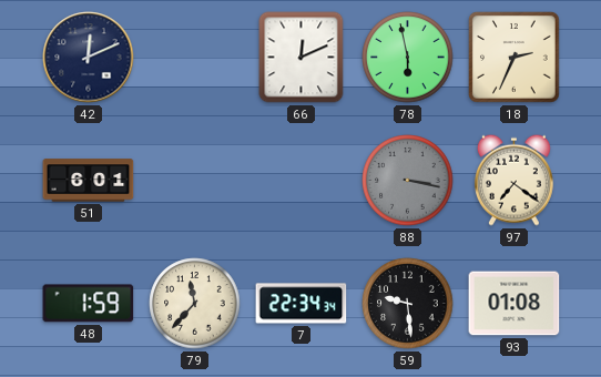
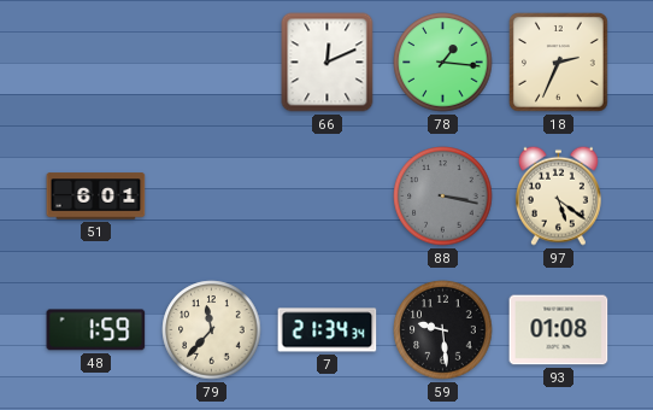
42: 12:11 -> none (89, 58)
78: 5:58 -> 1:16 (443, 63)
97: 7:21 -> 5:21 (558, 195)
7: 22:34 -> 21:34 (328, 330)
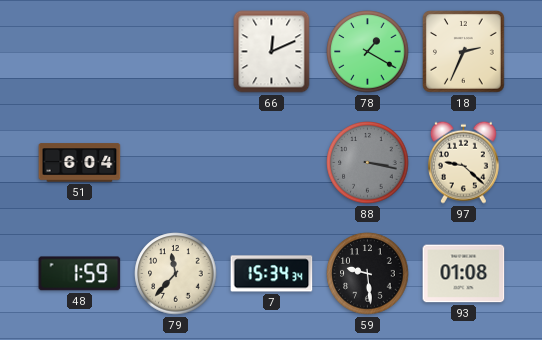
78: 1:16 -> 1:20 (368, 52)
51: 6:01 -> 6:04 (80, 163)
97: 5:21 -> 9:22 (463, 162)
7: 21:34 -> 15:34 (272, 274)
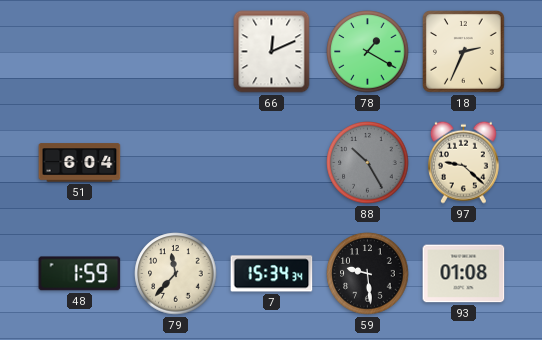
88: 3:17 -> 10:25 (368, 163)
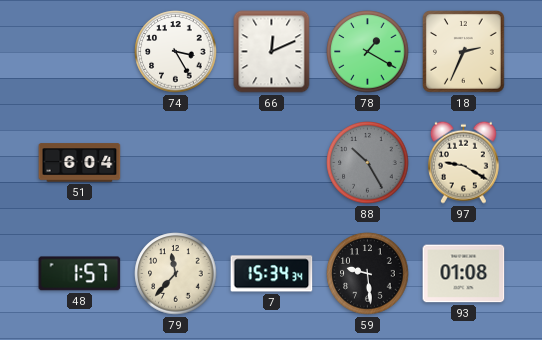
74: none -> 3:25 (176, 52)
97: 9:22 -> 9:20 (463, 162)
48: 1:59 -> 1:57 (80, 274)
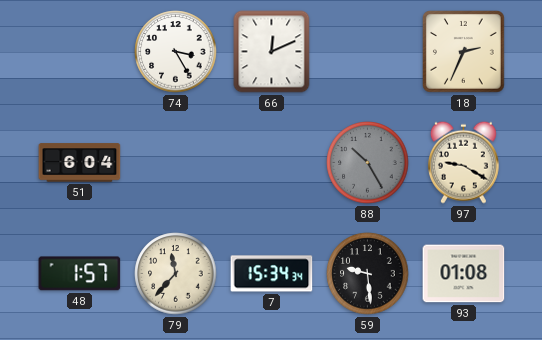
78: 1:20 -> none (368, 52)
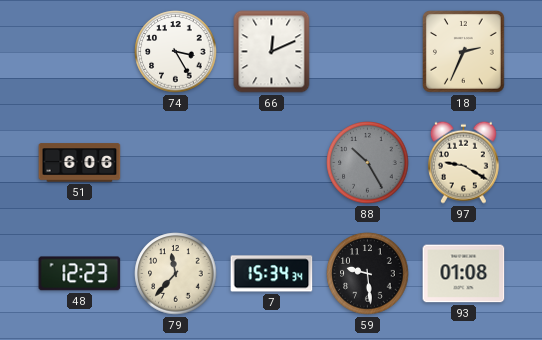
51: 6:04 -> 6:06 (80, 163)
48: 1:57 -> 12:23 (80, 274)
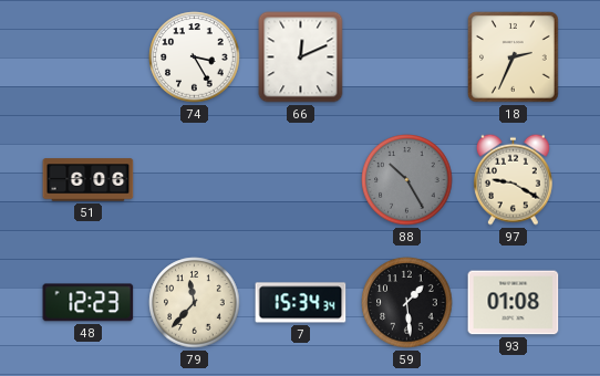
59: 9:29 -> 1:29 (407, 303)
